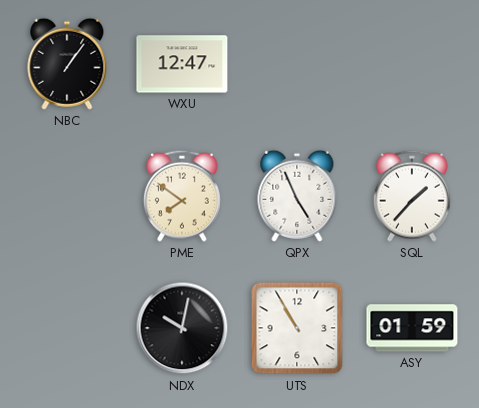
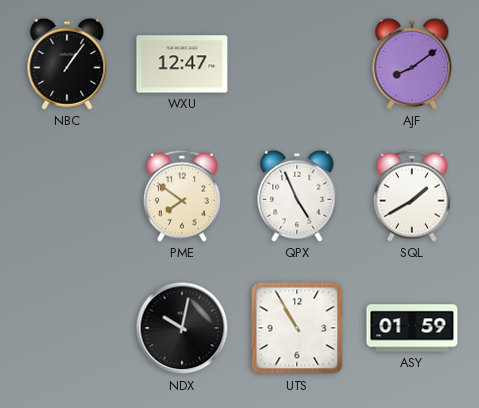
AJF: none -> 8:09 (412, 64)
SQL: 1:37 -> 1:40 (412, 196)
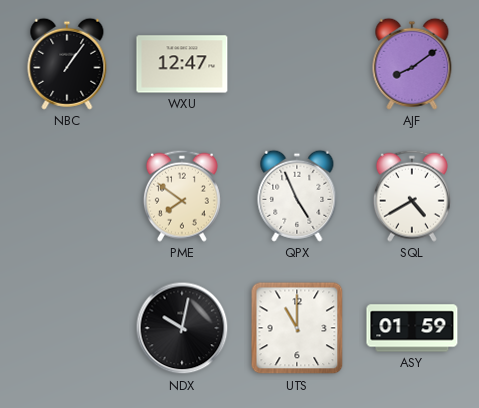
SQL: 1:40 -> 4:40 (412, 196)
UTS: 10:55 -> 11:00 (297, 328)
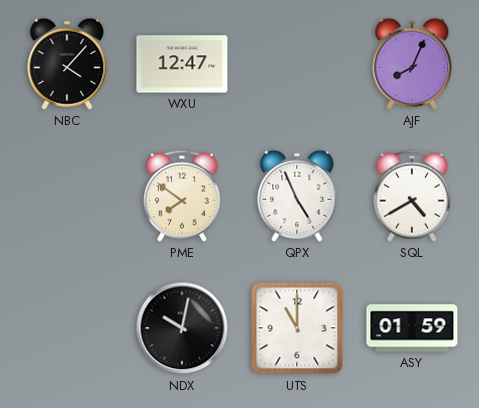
NBC: 1:06 -> 4:07 (67, 64)
AJF: 8:09 -> 8:04 (412, 64)
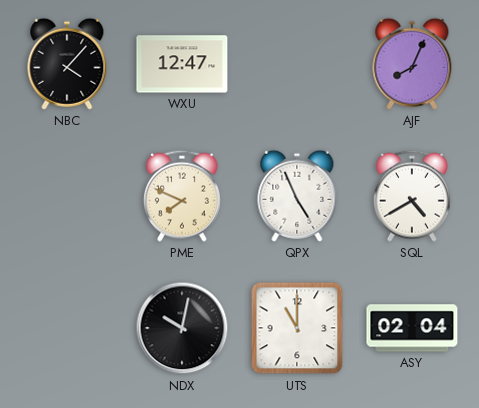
PME: 7:51 -> 7:49 (182, 196)
ASY: 01:59 -> 02:04 (412, 328)
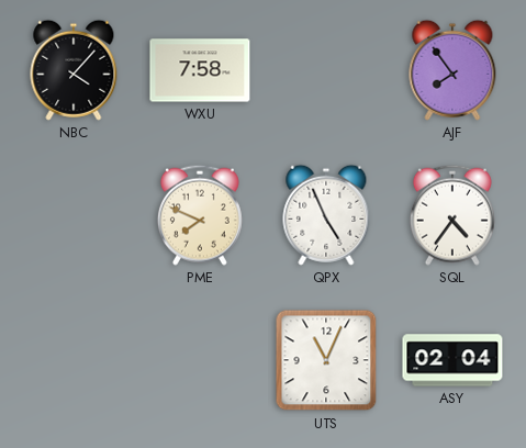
WXU: 12:47 -> 7:58 (200, 70)
AJF: 8:04 -> 7:54 (452, 70)
SQL: 4:40 -> 4:36 (452, 215)
NDX: 10:02 -> none (182, 328)
UTS: 11:00 -> 11:04 (326, 360)
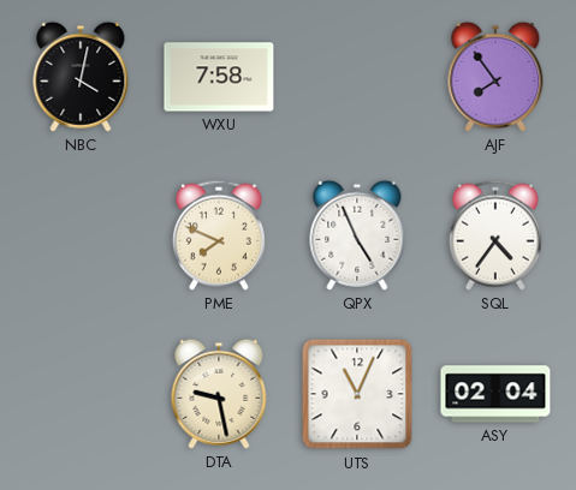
NBC: 4:07 -> 4:02 (81, 77)
DTA: none -> 9:28 (219, 394)
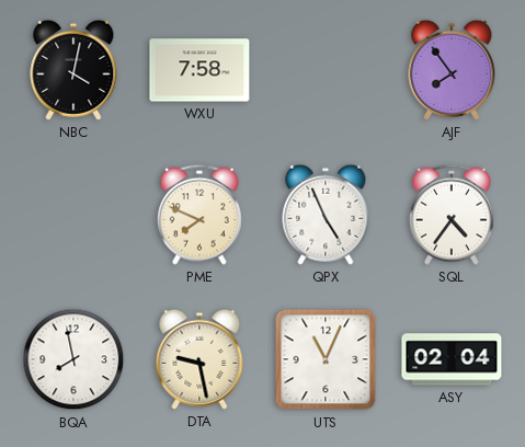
BQA: none -> 7:58 (73, 359)
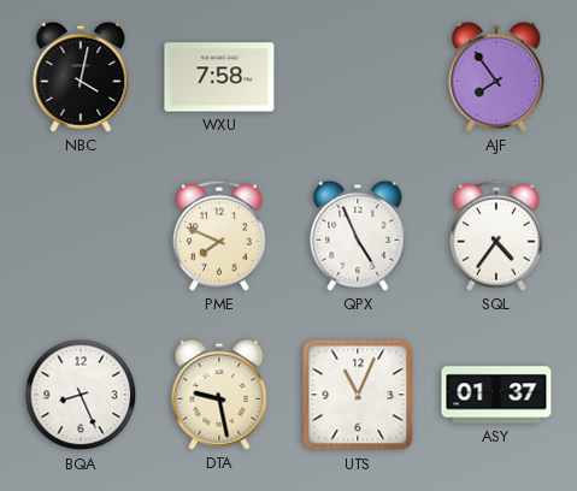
BQA: 7:58 -> 8:26 (81, 395)
ASY: 02:04 -> 01:37 (496, 395)
